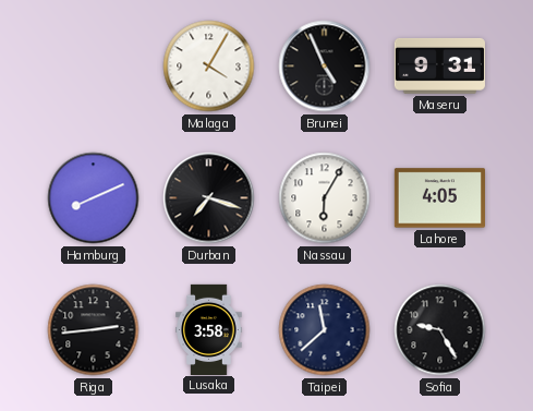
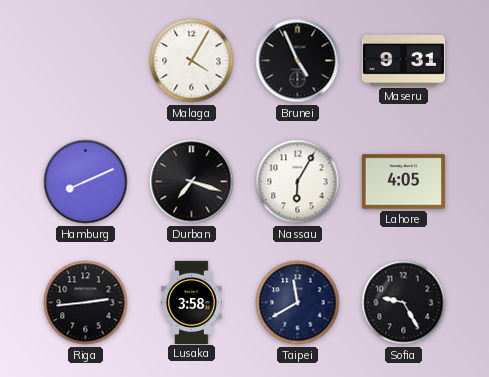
Taipei: 11:38 -> 11:40 (298, 303)
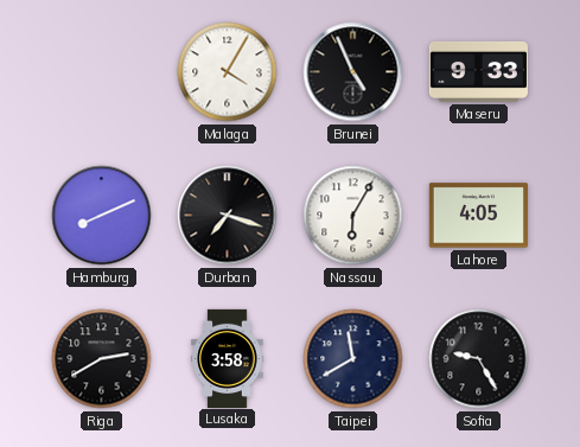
Maseru: 9:31 -> 9:33 (478, 71)
Riga: 2:44 -> 2:40 (102, 359)
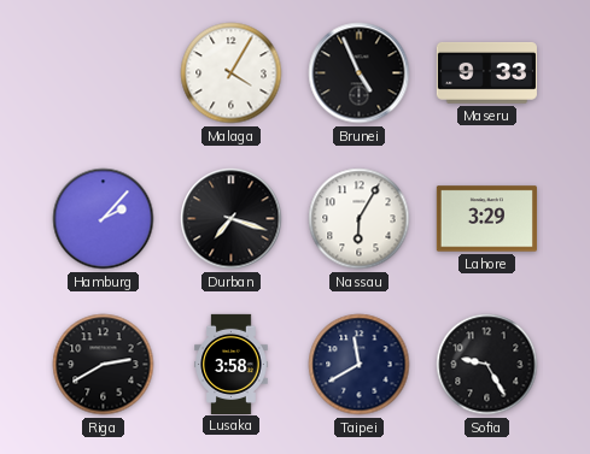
Hamburg: 8:11 -> 2:07 (104, 219)
Lahore: 4:05 -> 3:29 (486, 219)
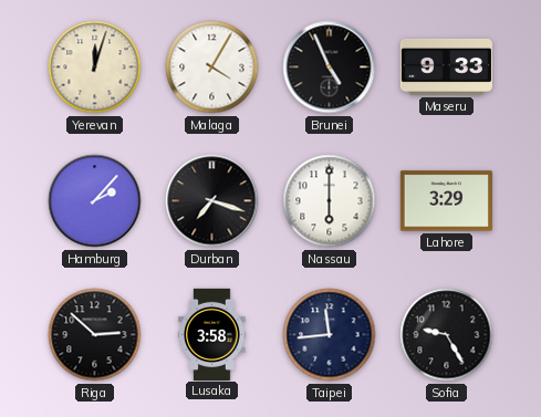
Yerevan: none -> 12:03 (95, 67)
Nassau: 6:05 -> 6:00 (330, 201)
Riga: 2:40 -> 2:52 (95, 335)
Taipei: 11:40 -> 11:44 (330, 335)
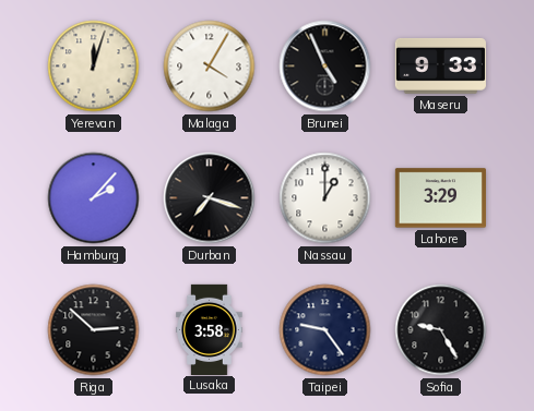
Nassau: 6:00 -> 1:00 (325, 198)
Taipei: 11:44 -> 9:24 (325, 330)
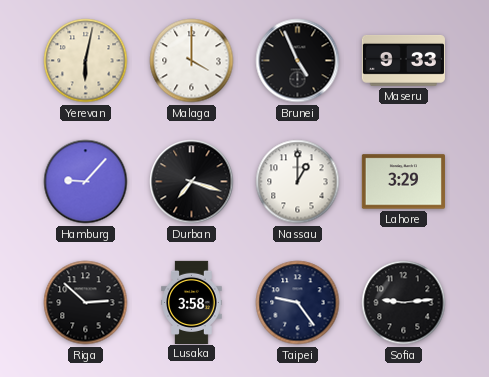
Yerevan: 12:03 -> 6:02 (86, 61)
Malaga: 4:05 -> 4:00 (192, 61)
Hamburg: 2:07 -> 9:07 (86, 182)
Sofia: 9:25 -> 9:14 (404, 303)
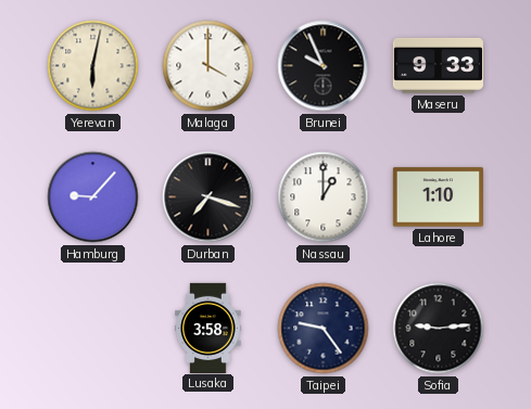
Brunei: 4:56 -> 9:56 (324, 66)
Lahore: 3:29 -> 1:10 (438, 197)
Riga: 2:52 -> none (86, 303)
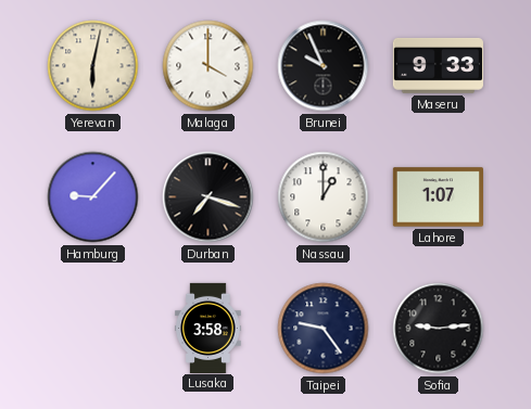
Lahore: 1:10 -> 1:07 (438, 197)
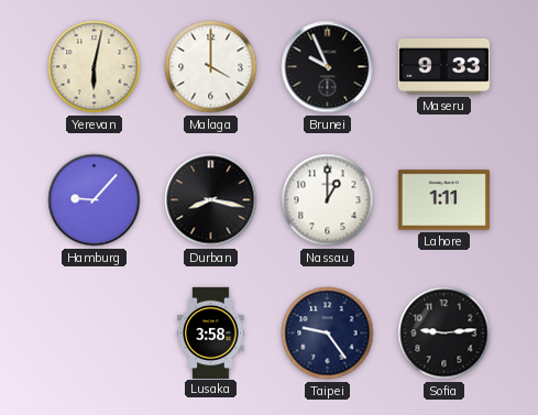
Durban: 7:18 -> 8:17 (211, 200)
Lahore: 1:07 -> 1:11 (443, 200)
